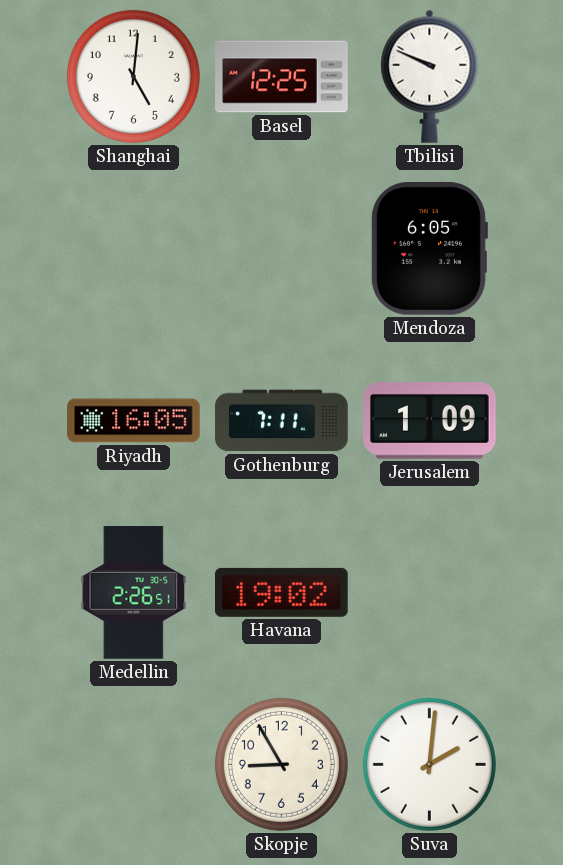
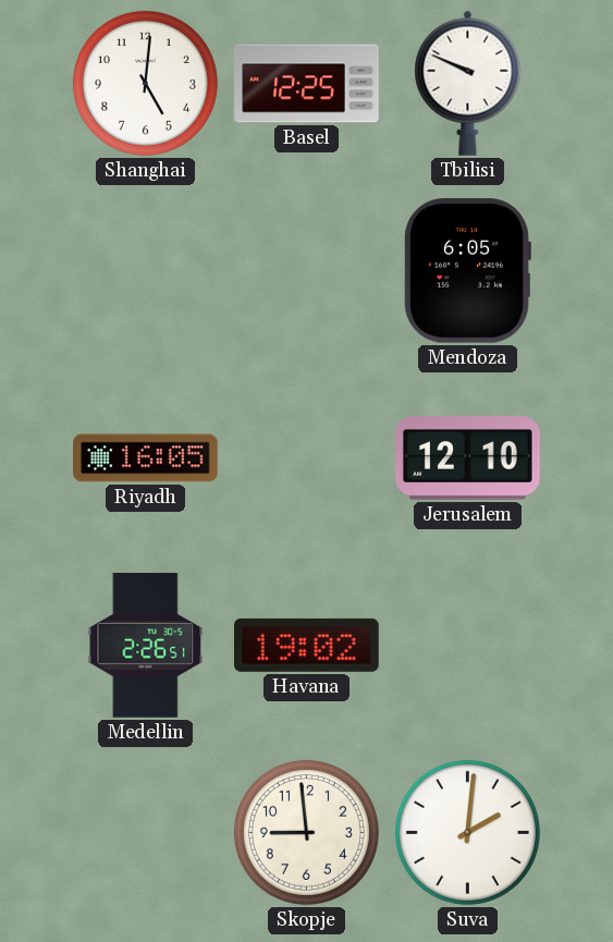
Gothenburg: 7:11 -> none (282, 421)
Jerusalem: 1:09 -> 12:10 (468, 458)
Skopje: 8:55 -> 8:59 (306, 832)
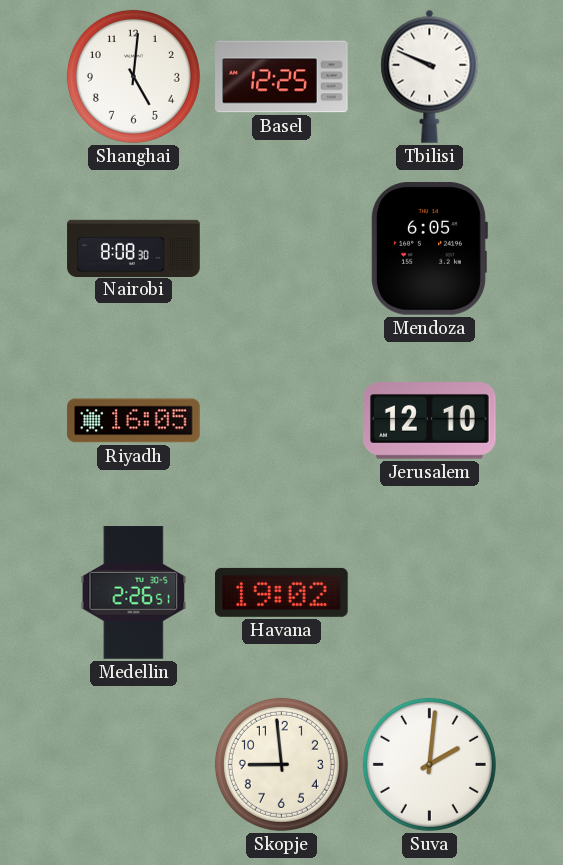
Nairobi: none -> 8:08 (134, 248)
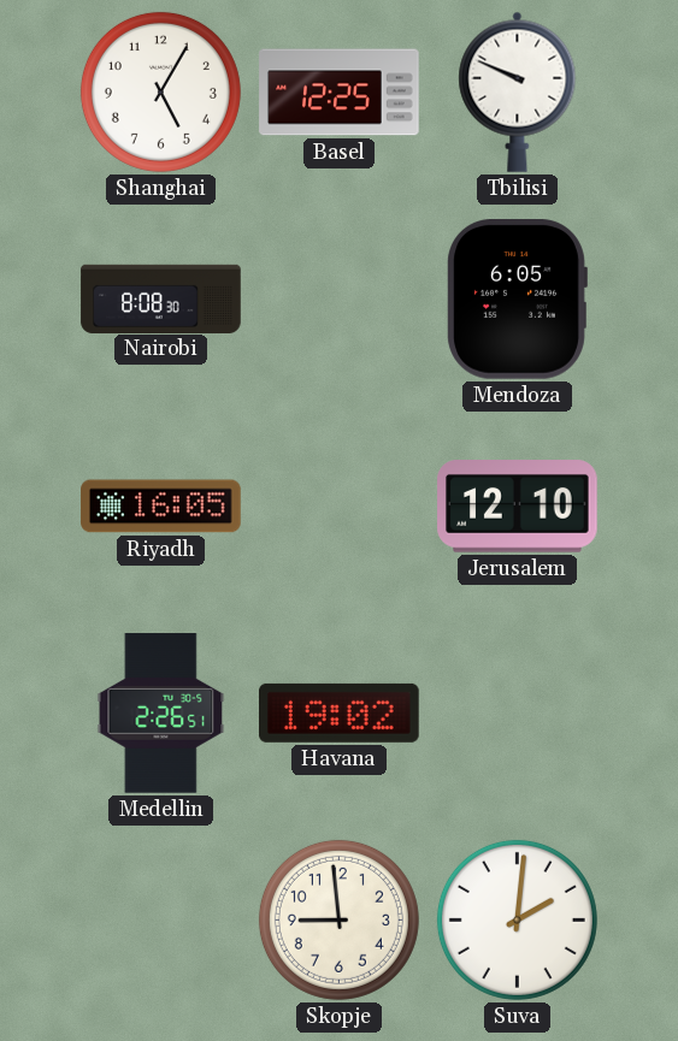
Shanghai: 5:01 -> 5:05 (160, 91)
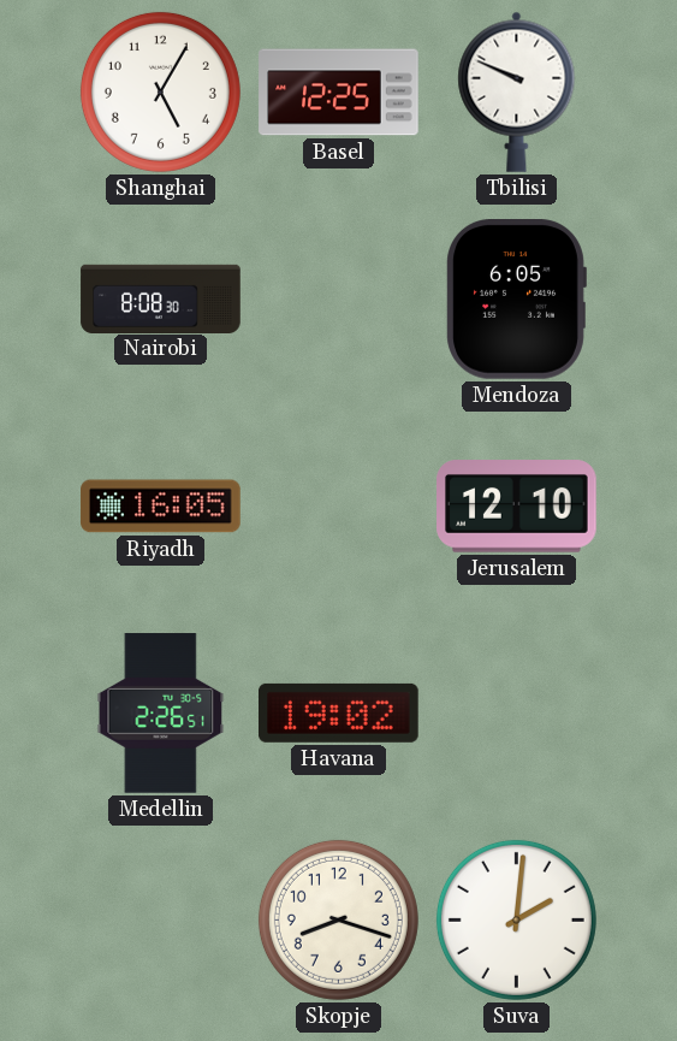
Skopje: 8:59 -> 8:18 (338, 919)
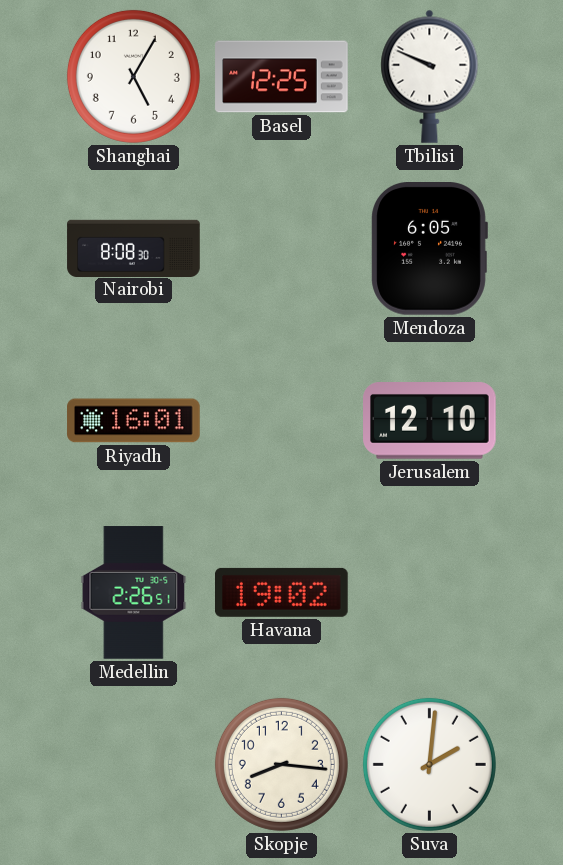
Riyadh: 16:05 -> 16:01 (134, 421)
Skopje: 8:18 -> 8:16 (281, 764)
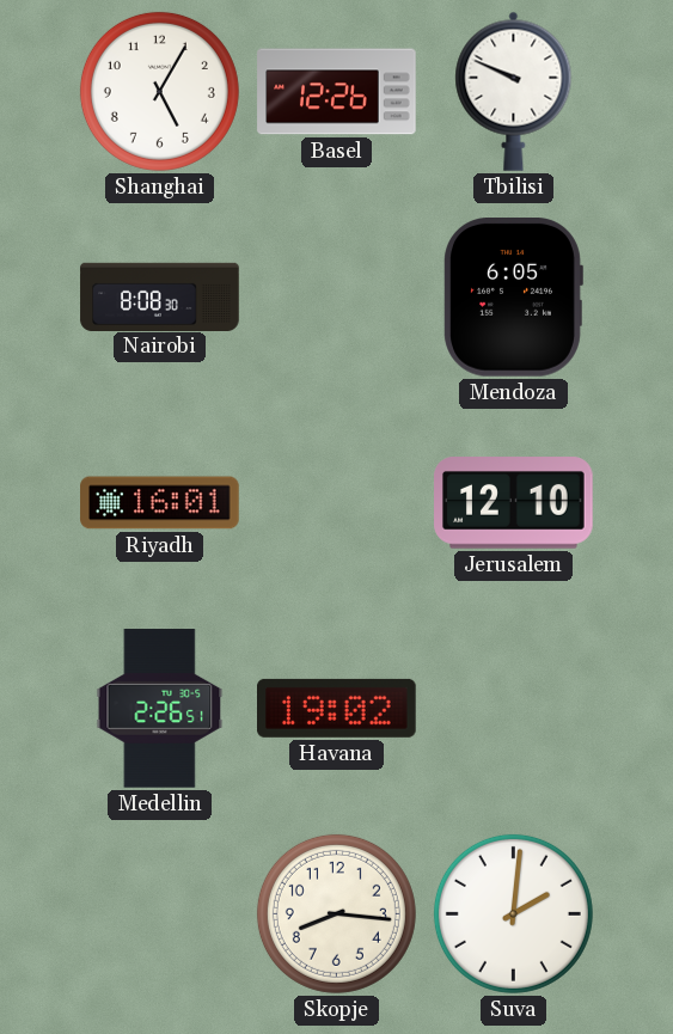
Basel: 12:25 -> 12:26 (337, 92)
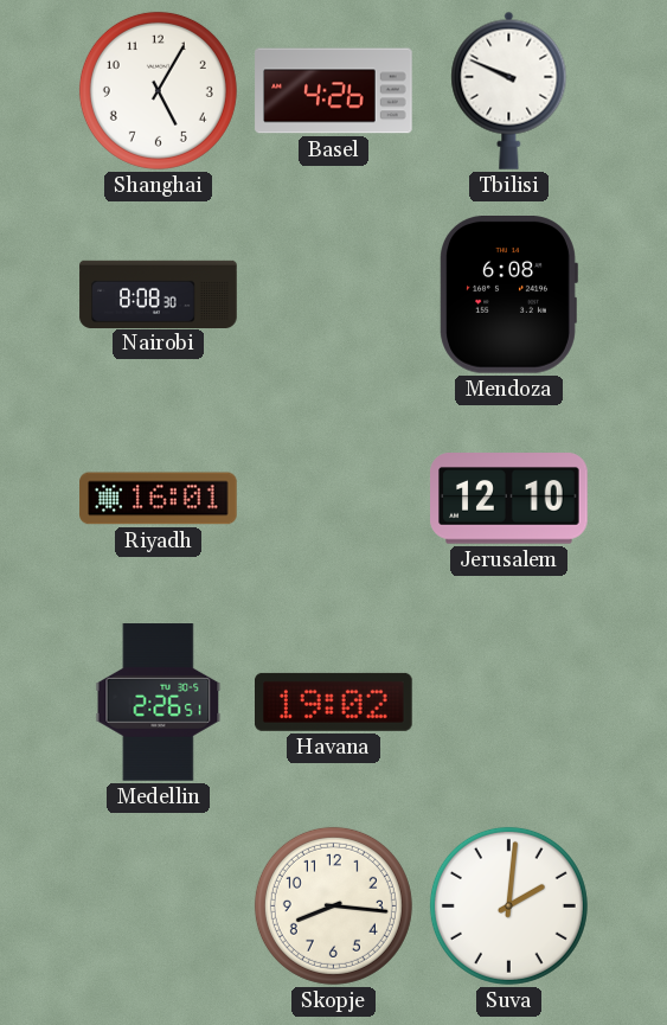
Basel: 12:26 -> 4:26 (334, 91)
Mendoza: 6:05 -> 6:08 (508, 295)
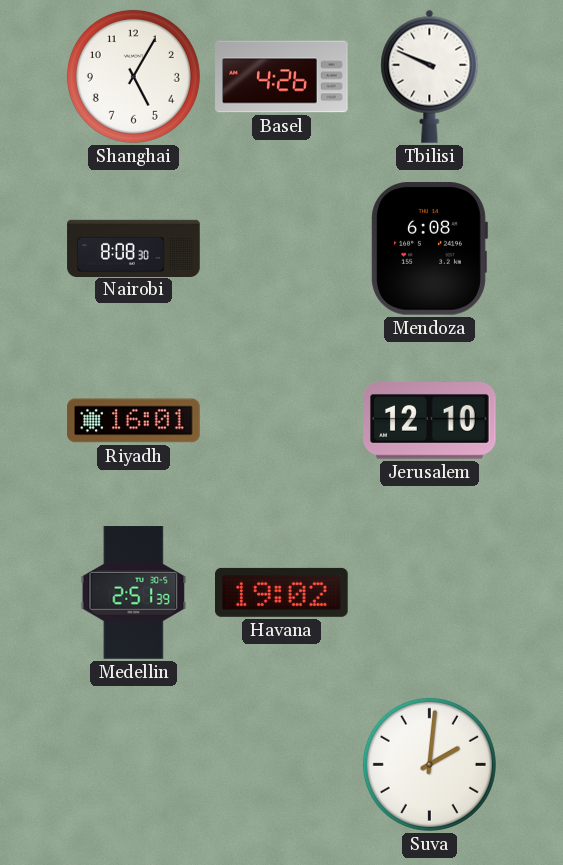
Medellin: 2:26 -> 2:51 (134, 593)
Skopje: 8:16 -> none (333, 905)
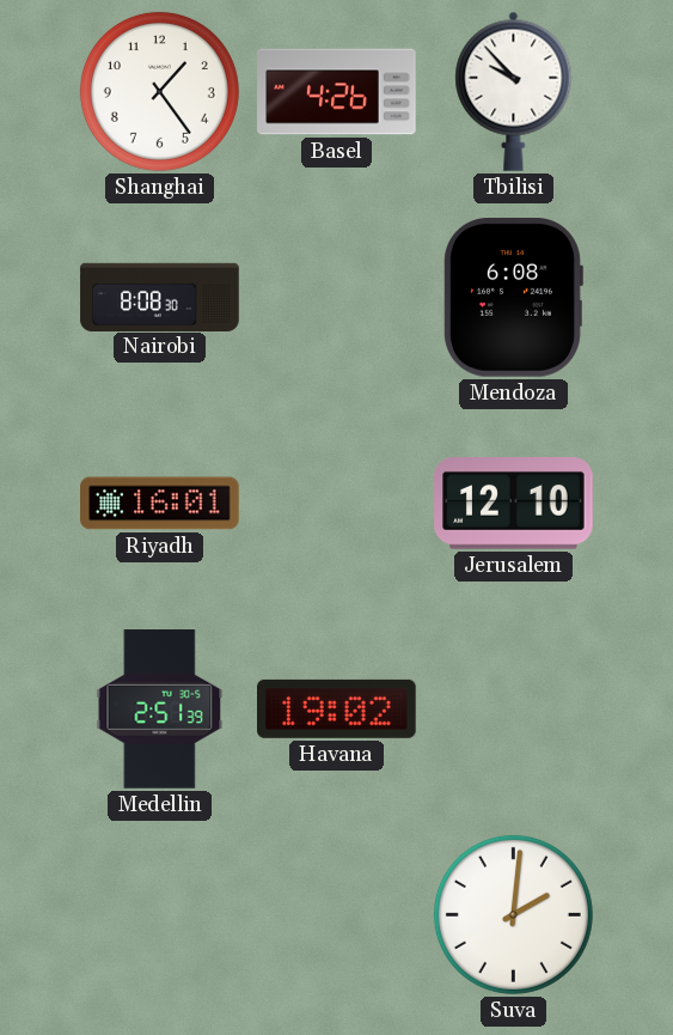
Shanghai: 5:05 -> 1:24 (159, 91)
Tbilisi: 9:49 -> 9:53 (514, 91)
